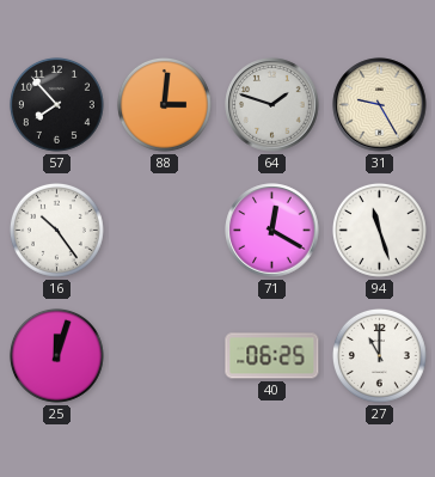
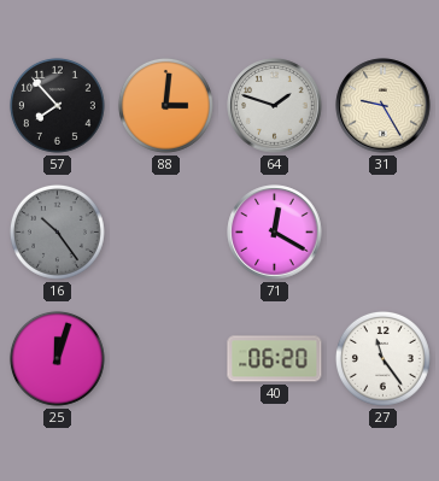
16 dial: white -> grey (57, 231)
94: 11:27 -> none (379, 230)
40: 06:25 -> 06:20 (275, 359)
27: 11:00 -> 11:24 (382, 358)
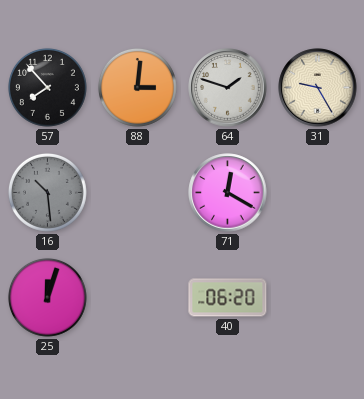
16: 10:24 -> 10:29 (47, 192)
27: 11:24 -> none (382, 358)
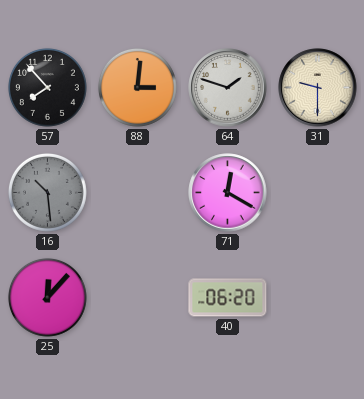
31: 9:25 -> 9:30 (318, 88)
25: 12:03 -> 12:07 (47, 297)
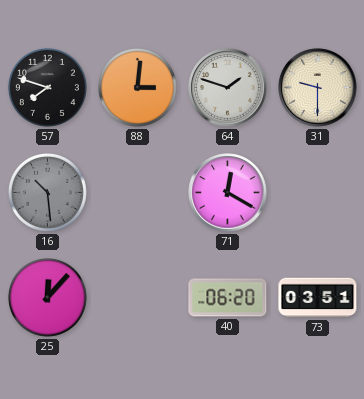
57: 7:53 -> 7:48 (47, 87)
73: none -> 03:51 (318, 298)
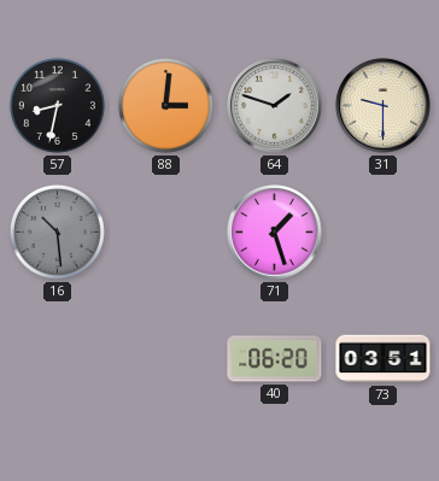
57: 7:48 -> 8:32 (57, 105)
71: 12:20 -> 1:27 (275, 233)
25: 12:07 -> none (47, 297)
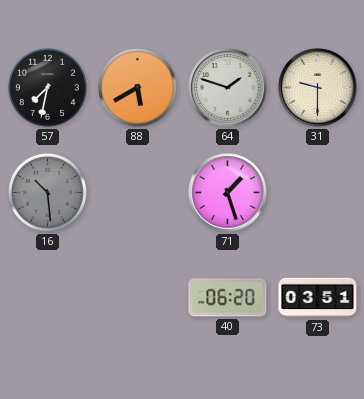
57: 8:32 -> 7:32 (47, 87)
88: 3:01 -> 5:40 (137, 87)
